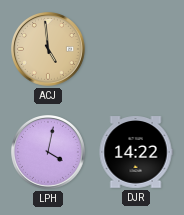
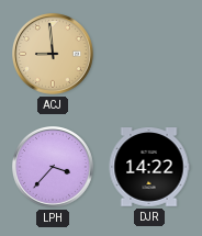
ACJ: 4:59 -> 8:59 (54, 55)
LPH: 4:02 -> 3:37 (54, 168)
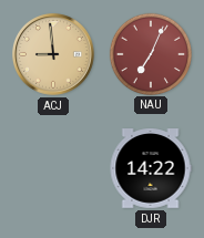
NAU: none -> 7:04 (150, 53)
LPH: 3:37 -> none (54, 168)
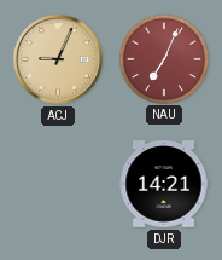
ACJ: 8:59 -> 9:04 (59, 60)
DJR: 14:22 -> 14:21 (164, 184)
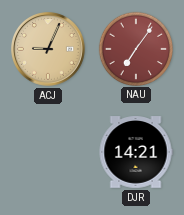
NAU: 7:04 -> 7:06 (135, 48)
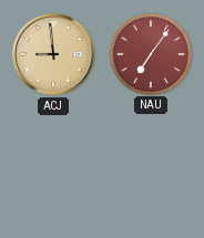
ACJ: 9:04 -> 8:59 (54, 55)
DJR: 14:21 -> none (136, 152)
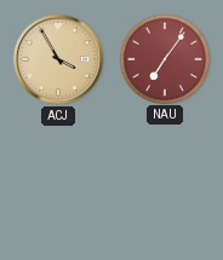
ACJ: 8:59 -> 3:55 (59, 60)
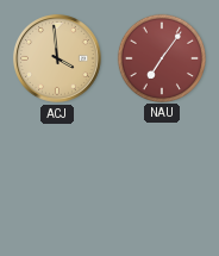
ACJ: 3:55 -> 3:59 (58, 60)
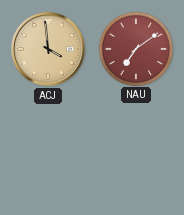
NAU: 7:06 -> 7:09 (135, 48)
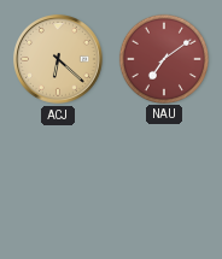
ACJ: 3:59 -> 6:22 (59, 60)
